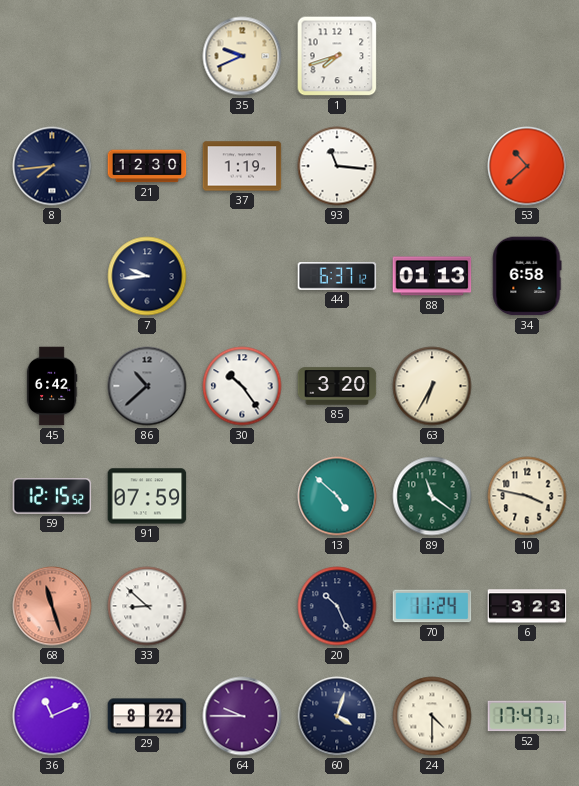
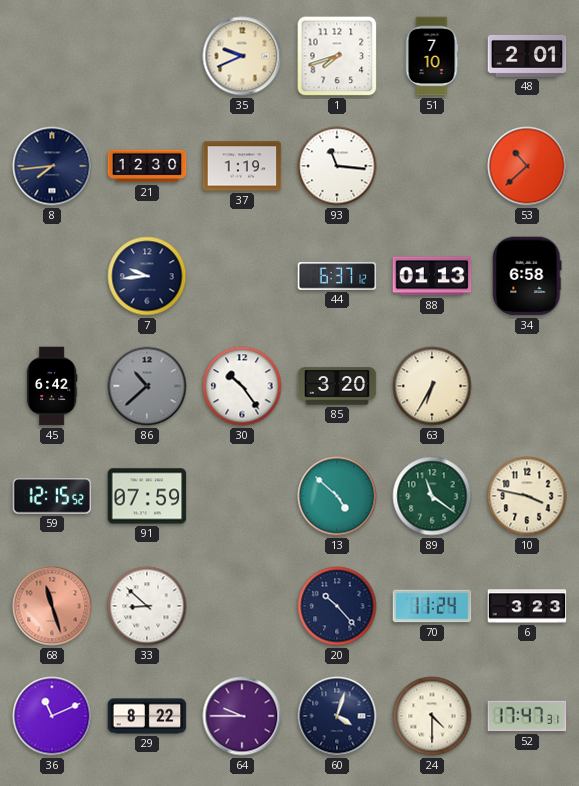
51: none -> 7:10 (432, 56)
48: none -> 2:01 (527, 56)
20: 10:26 -> 10:23 (337, 606)
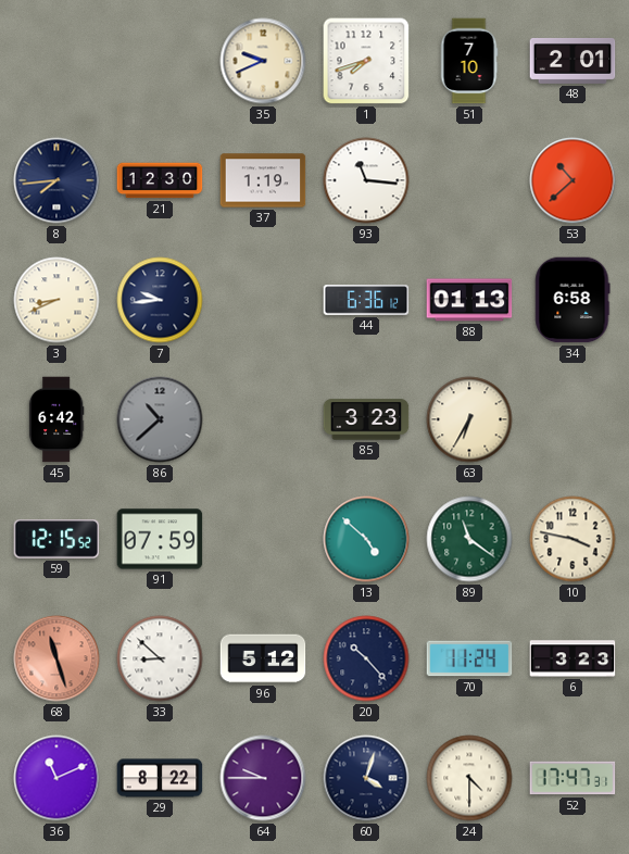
3: none -> 8:41 (56, 300)
44: 6:37 -> 6:36 (366, 300)
30: 10:24 -> none (242, 386)
85: 3:20 -> 3:23 (366, 419)
96: none -> 5:12 (263, 658)
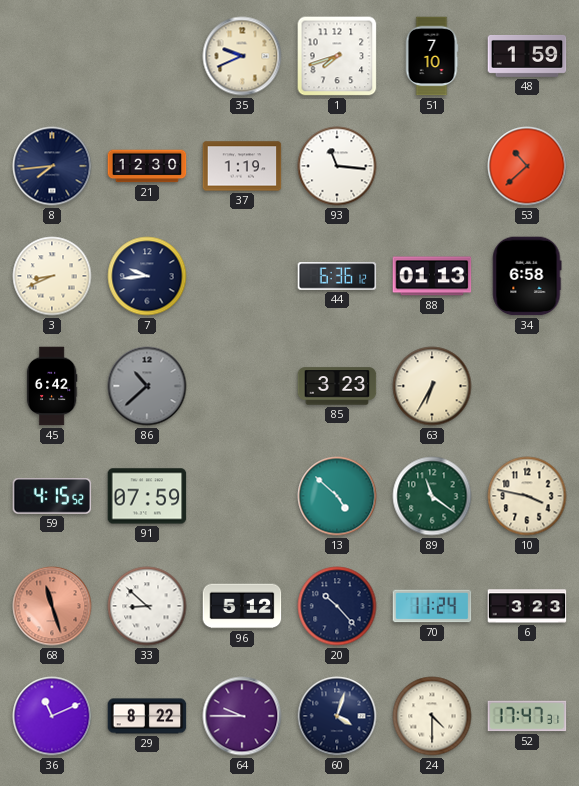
48: 2:01 -> 1:59 (527, 56)
59: 12:15 -> 4:15 (52, 497)
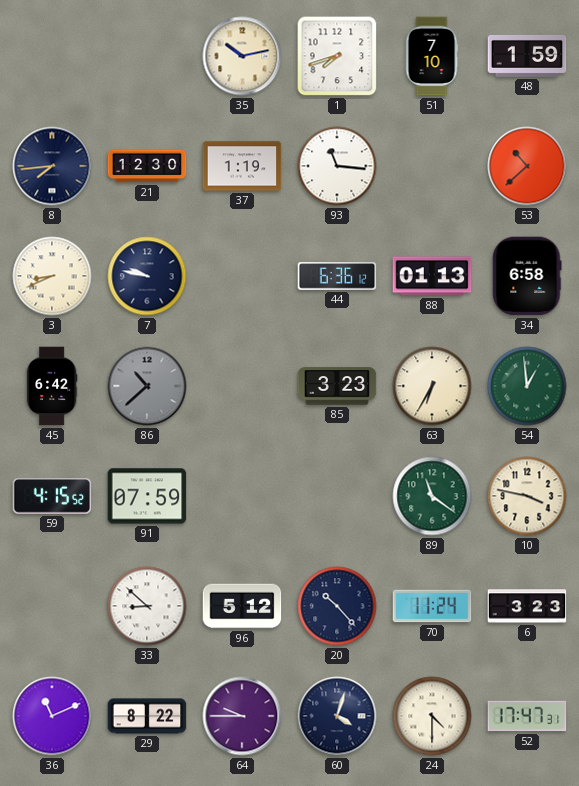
35: 9:41 -> 10:13 (242, 56)
7: 9:44 -> 9:47 (147, 276)
54: none -> 12:59 (527, 386)
13: 4:52 -> none (337, 496)
68: 11:27 -> none (52, 606)
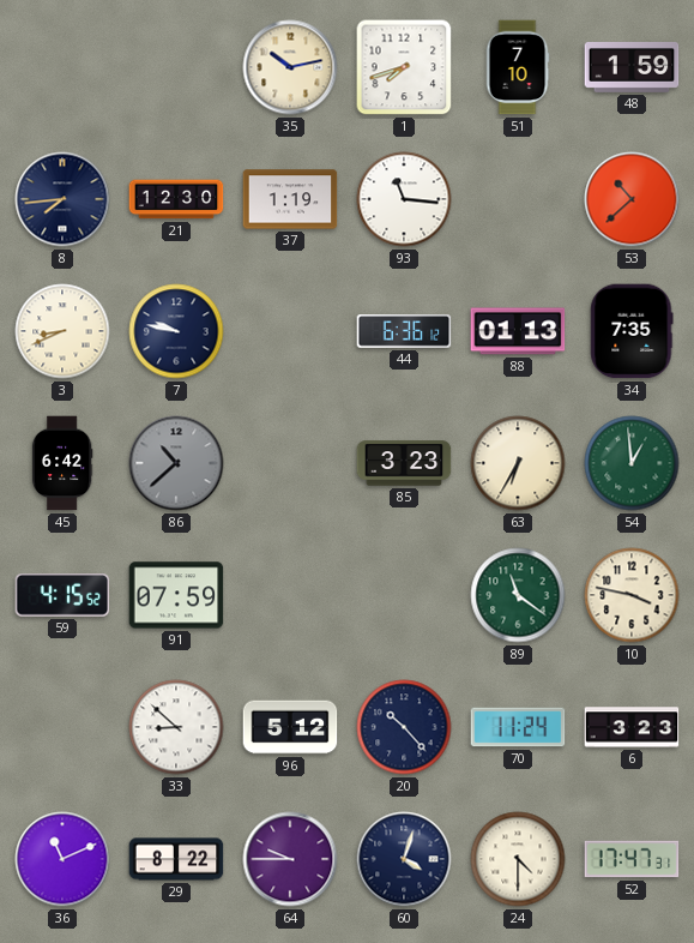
34: 6:58 -> 7:35 (632, 331)
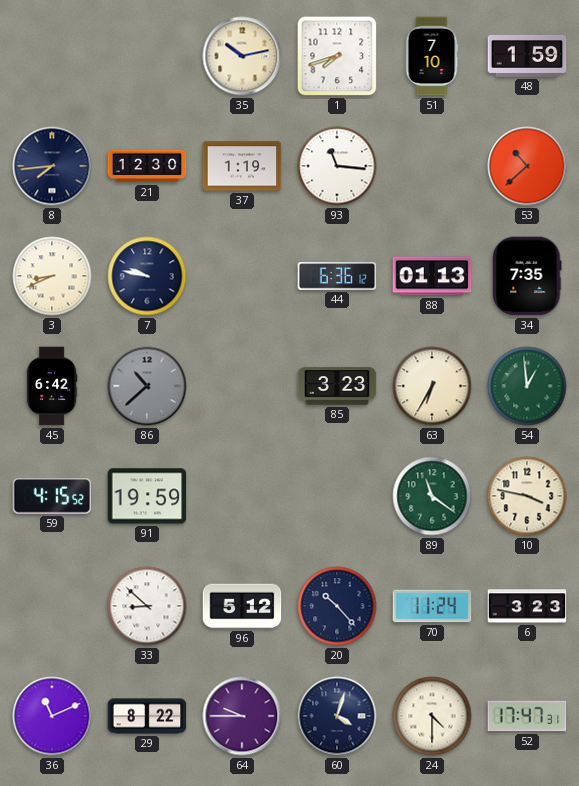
91: 07:59 -> 19:59 (147, 496)
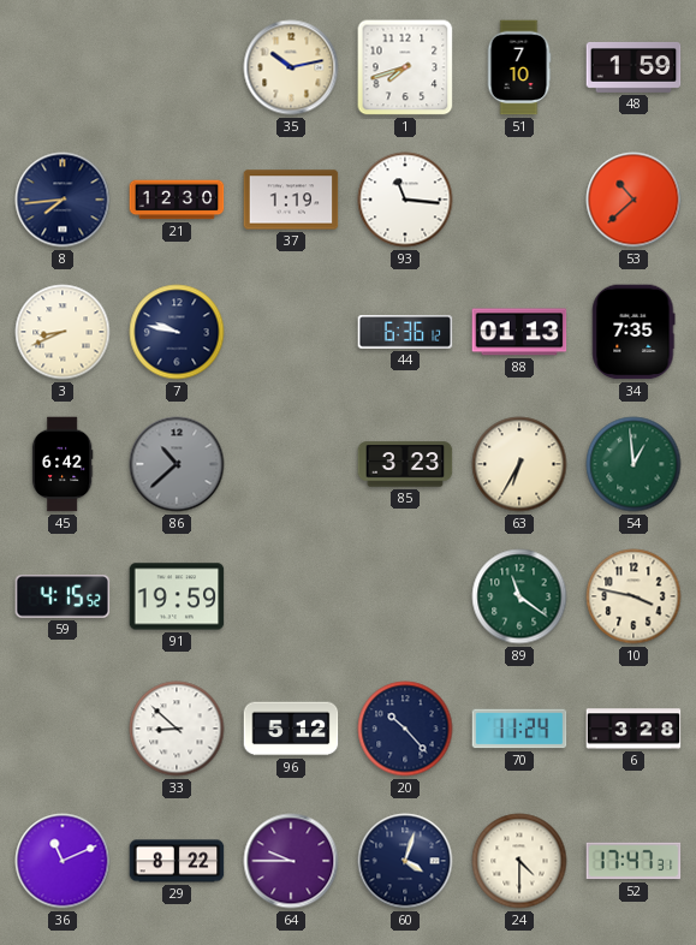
6: 3:23 -> 3:28 (633, 729)
